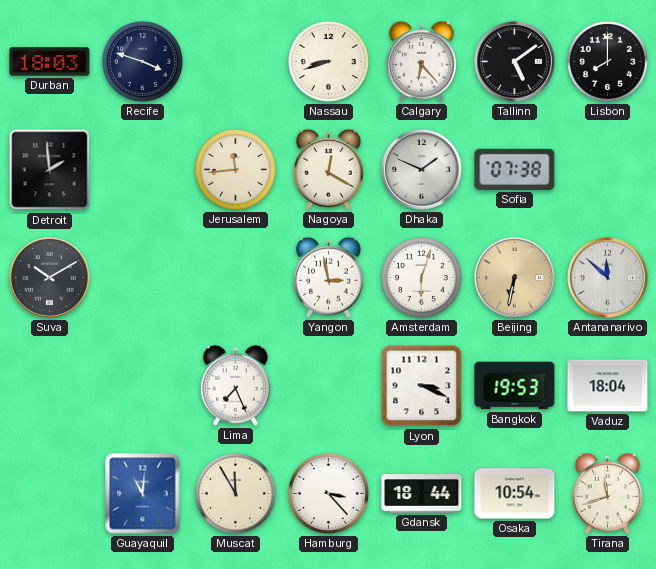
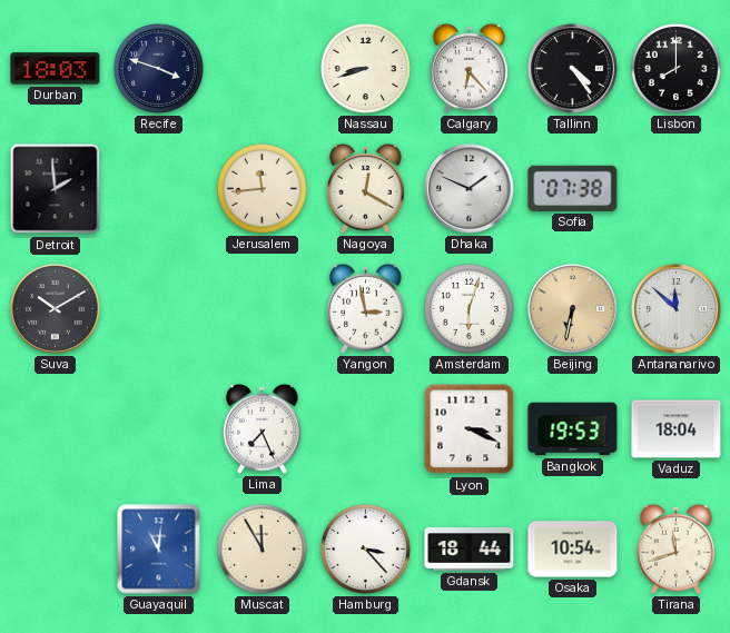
Tallinn: 5:09 -> 4:24 (573, 69)
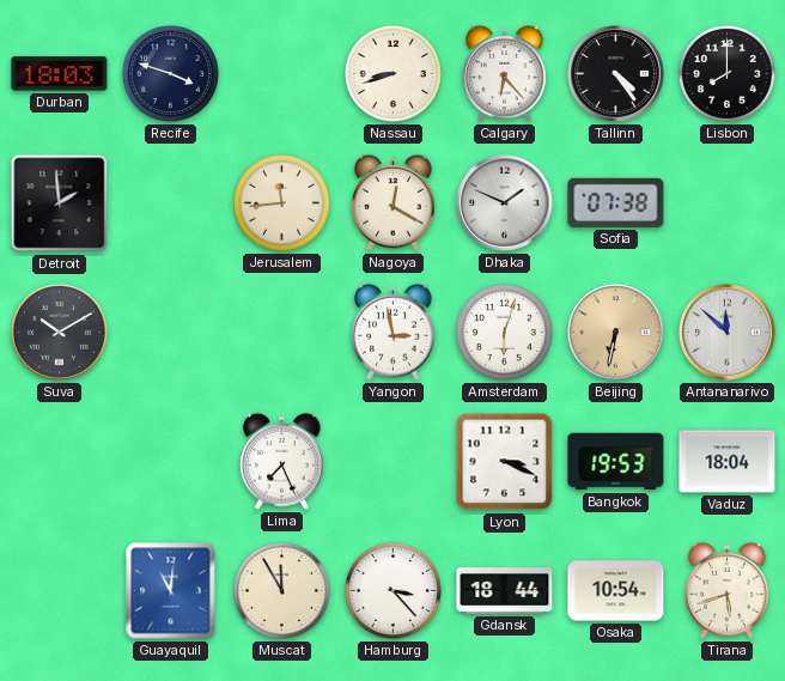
Tirana: 11:42 -> 5:42 (728, 590)
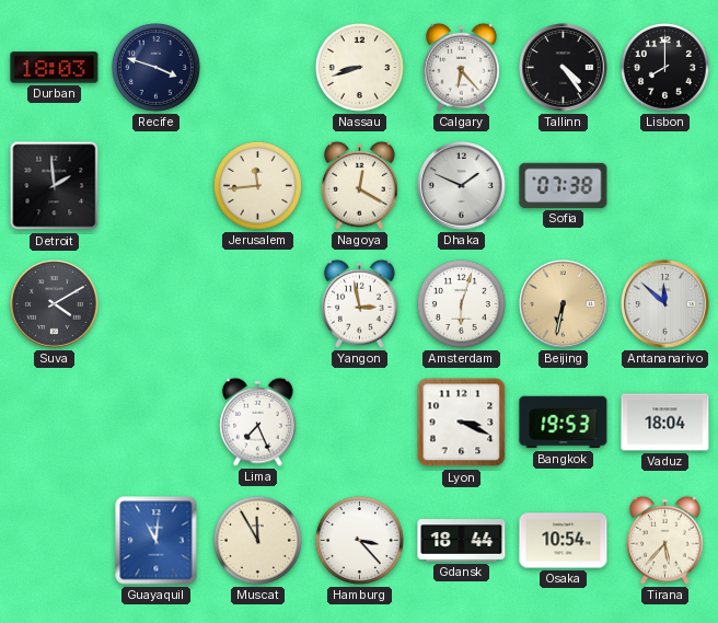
Suva: 10:10 -> 4:10 (55, 304)
Tirana: 5:42 -> 5:37 (665, 540)
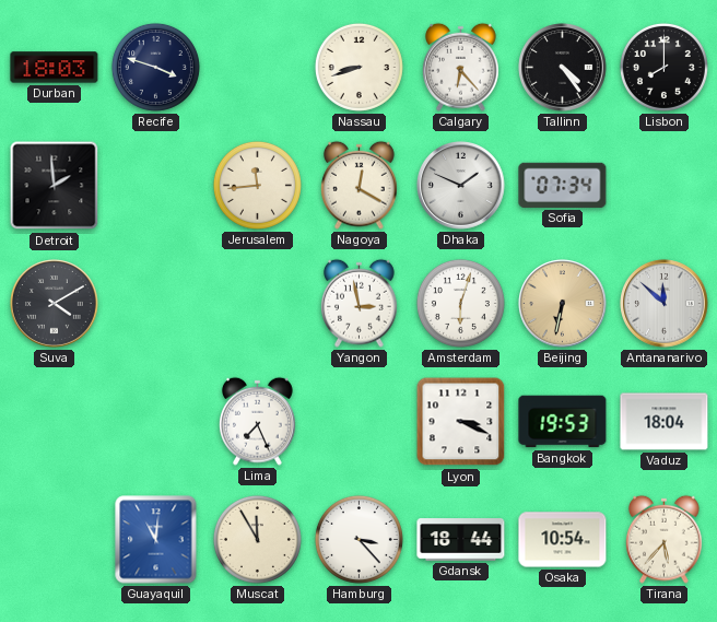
Sofia: 07:38 -> 07:34 (563, 185)
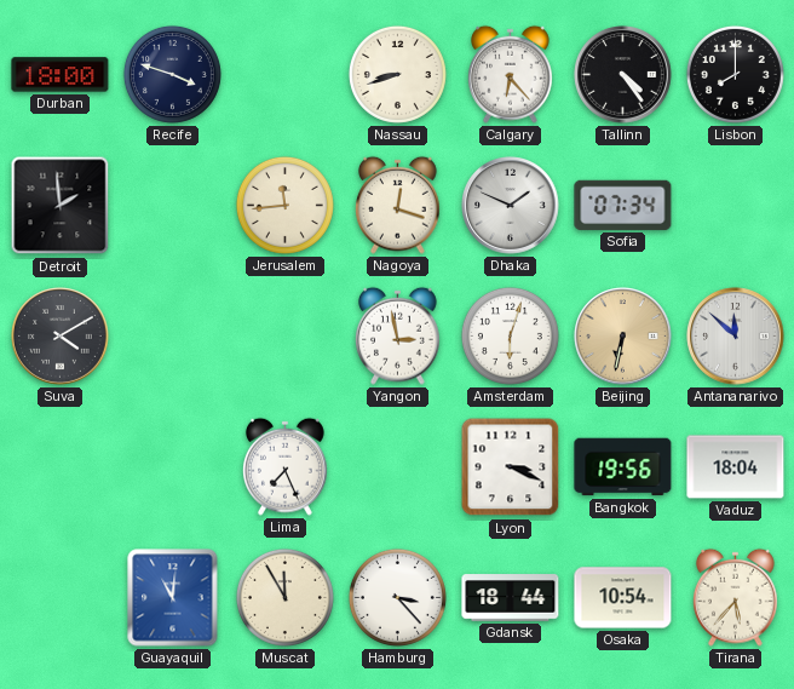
Durban: 18:03 -> 18:00 (61, 75)
Nagoya: 12:20 -> 12:18 (398, 205)
Bangkok: 19:53 -> 19:56 (623, 467)
